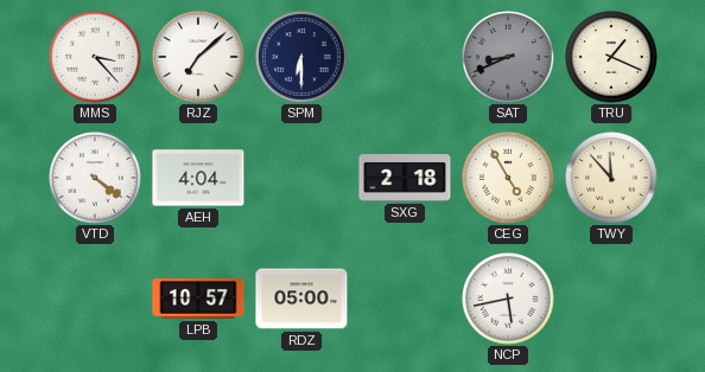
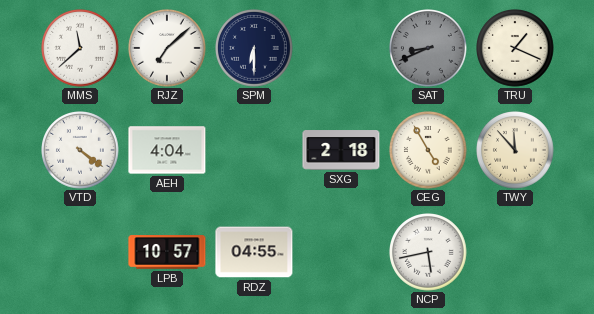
MMS: 3:23 -> 11:38 (80, 48)
RDZ: 05:00 -> 04:55 (254, 252)
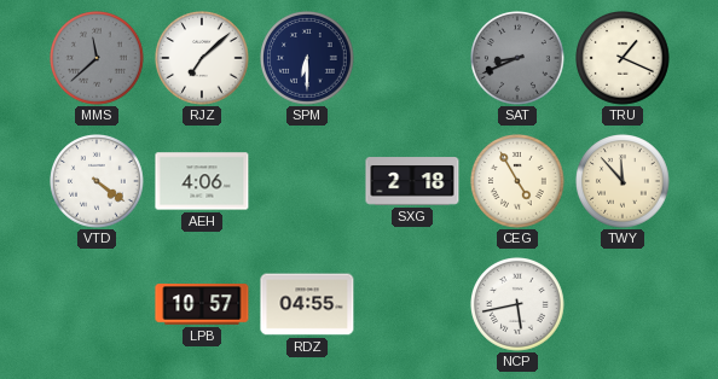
MMS dial: white -> grey (97, 58)
AEH: 4:04 -> 4:06 (202, 181)
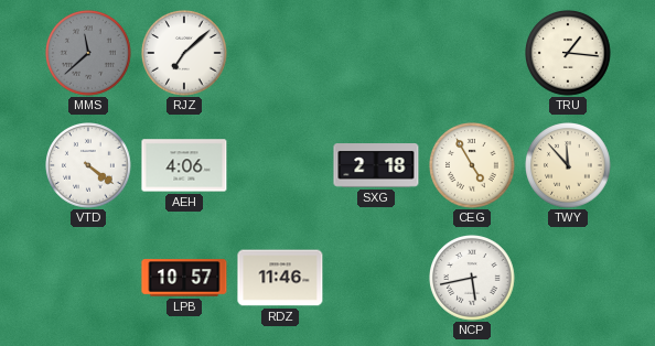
SPM: 6:30 -> none (307, 58)
SAT: 8:41 -> none (517, 58)
TRU: 1:19 -> 1:16 (568, 53)
RDZ: 04:55 -> 11:46 (280, 278)
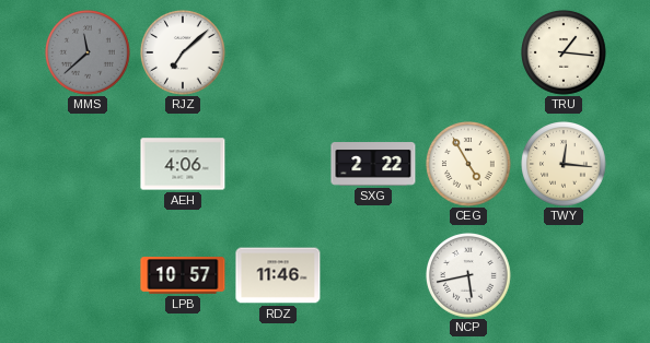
VTD: 4:21 -> none (88, 165)
SXG: 2:18 -> 2:22 (373, 164)
TWY: 11:53 -> 12:16 (564, 164)
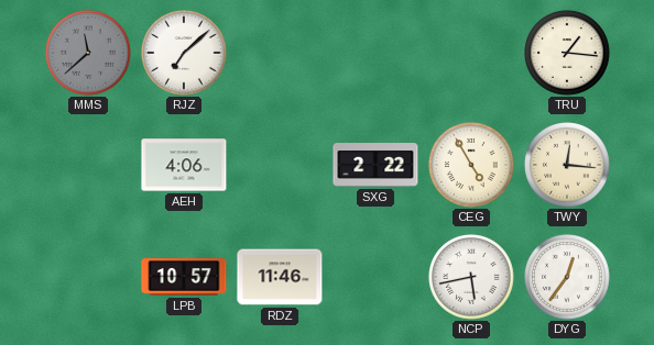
DYG: none -> 12:36 (567, 277)
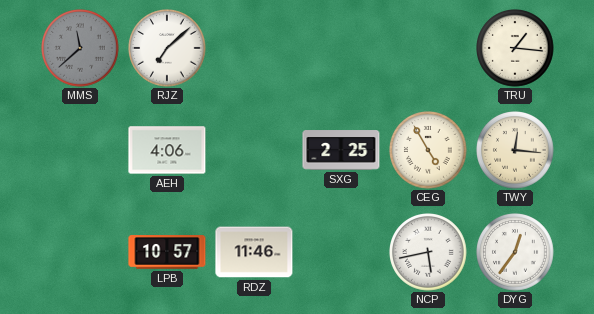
SXG: 2:22 -> 2:25 (341, 150)
